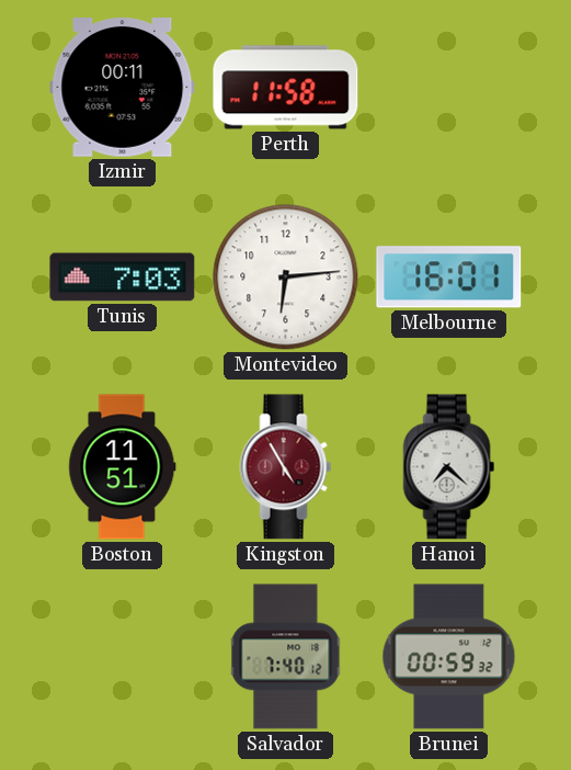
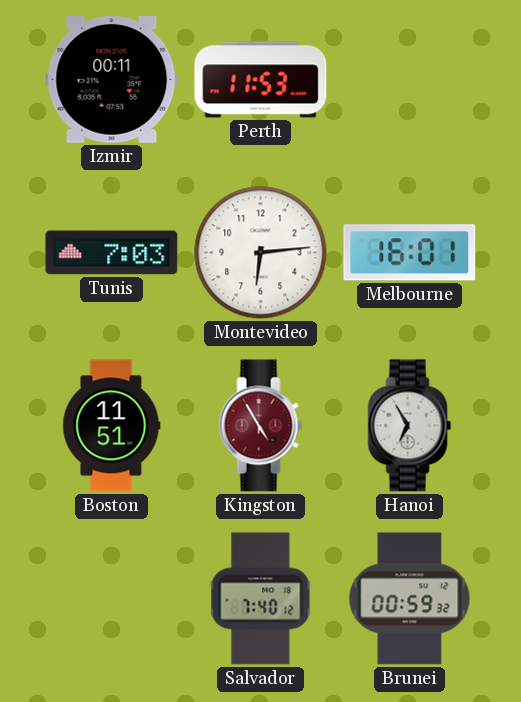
Perth: 11:58 -> 11:53 (261, 80)
Hanoi: 7:22 -> 6:55 (410, 426)
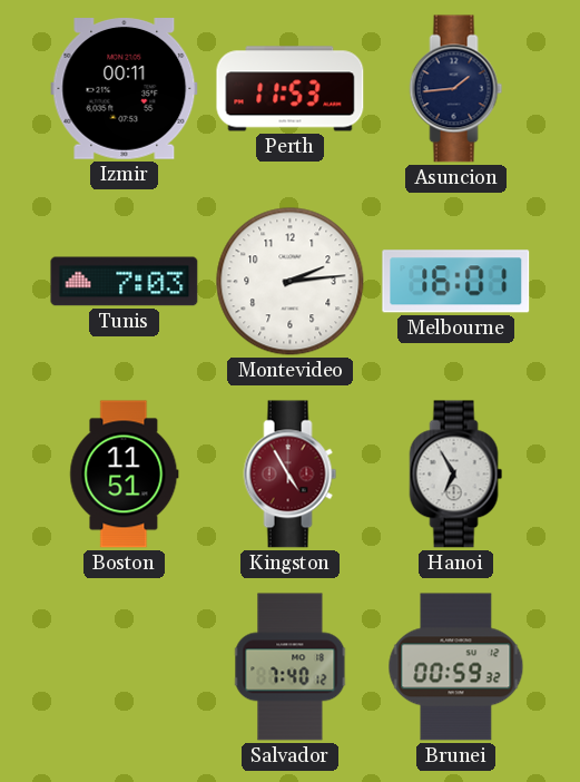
Asuncion: none -> 1:44 (456, 89)
Montevideo: 6:14 -> 2:14 (291, 282)
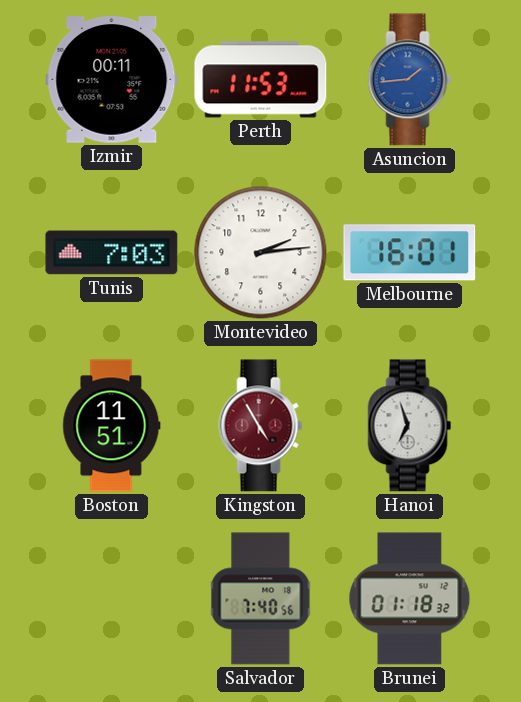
Asuncion dial: navy -> blue (410, 80)
Hanoi: 6:55 -> 6:57 (410, 426)
Salvador: 7:40:12 -> 7:40:56 (261, 599)
Brunei: 00:59 -> 01:18 (410, 599)
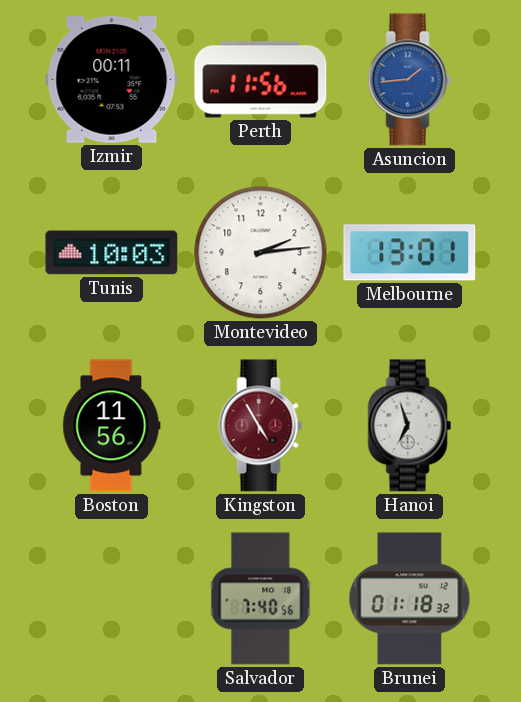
Perth: 11:53 -> 11:56 (261, 80)
Tunis: 7:03 -> 10:03 (112, 253)
Melbourne: 16:01 -> 13:01 (410, 253)
Boston: 11:51 -> 11:56 (112, 426)
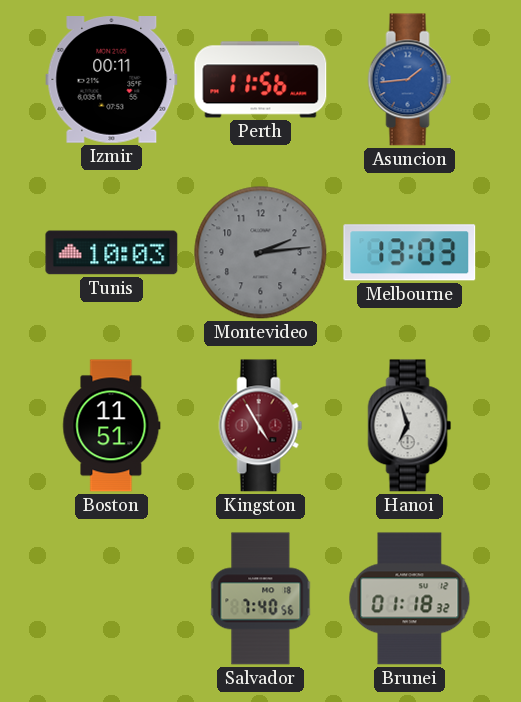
Montevideo dial: white -> grey (261, 253)
Melbourne: 13:01 -> 13:03 (410, 253)
Boston: 11:56 -> 11:51 (112, 426)
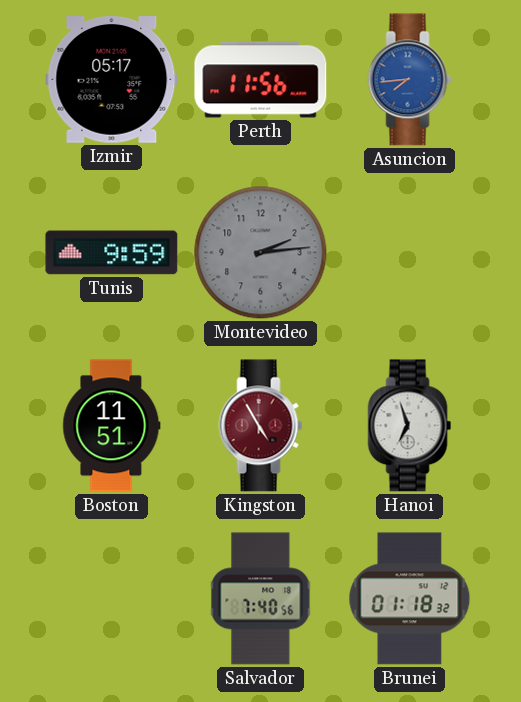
Izmir: 00:11 -> 05:17 (112, 80)
Asuncion: 1:44 -> 7:44 (410, 80)
Tunis: 10:03 -> 9:59 (112, 253)
Melbourne: 13:03 -> none (410, 253)
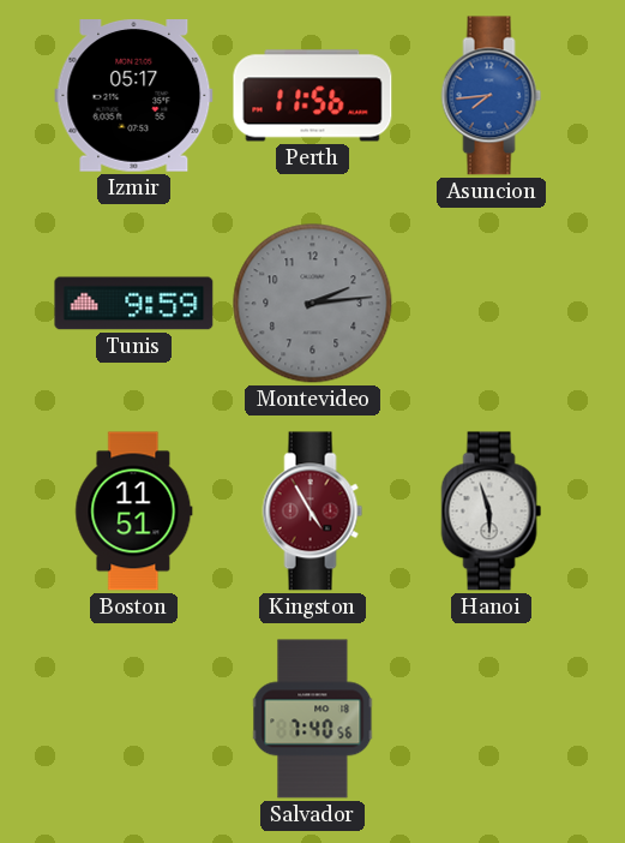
Hanoi: 6:57 -> 5:57 (492, 512)
Brunei: 01:18 -> none (410, 599)
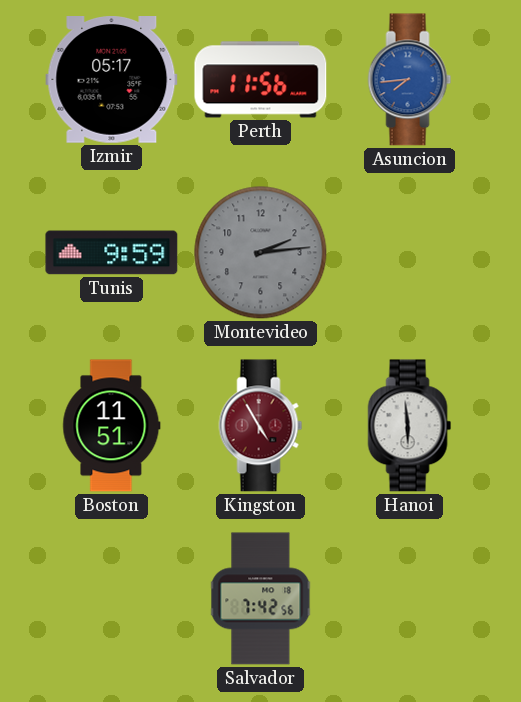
Hanoi: 5:57 -> 5:59 (410, 426)
Salvador: 7:40 -> 7:42 (261, 599)
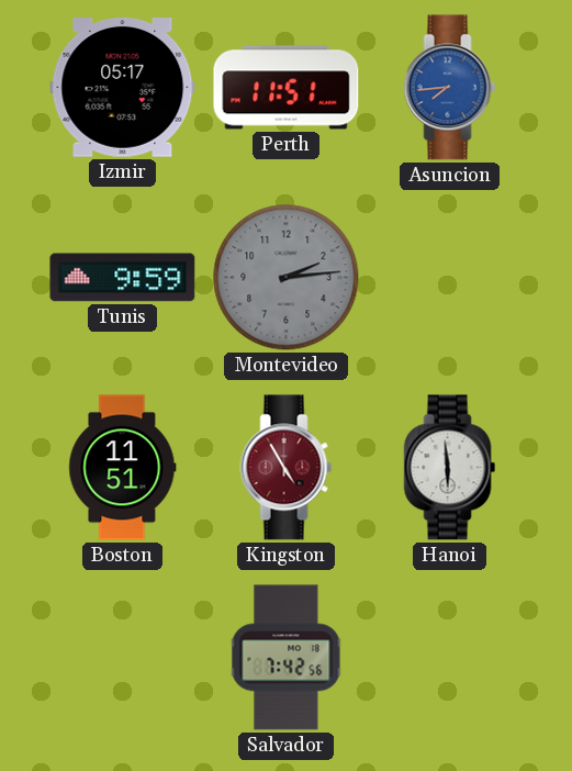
Perth: 11:56 -> 11:51 (287, 88)
